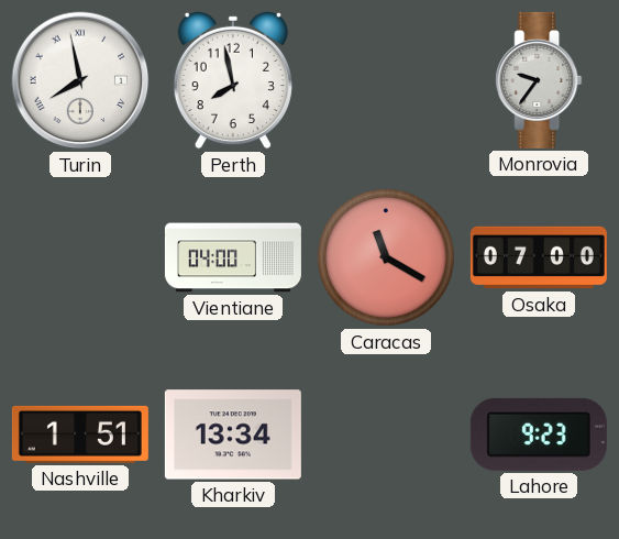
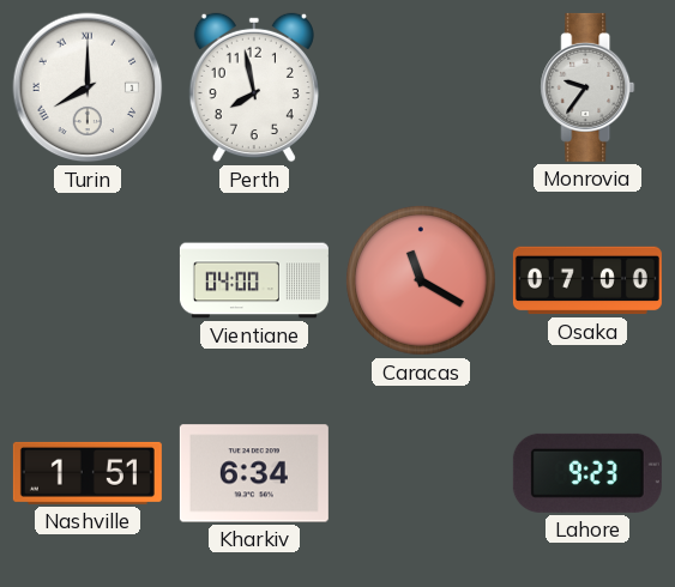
Turin: 7:58 -> 8:00 (88, 87)
Kharkiv: 13:34 -> 6:34 (254, 473)
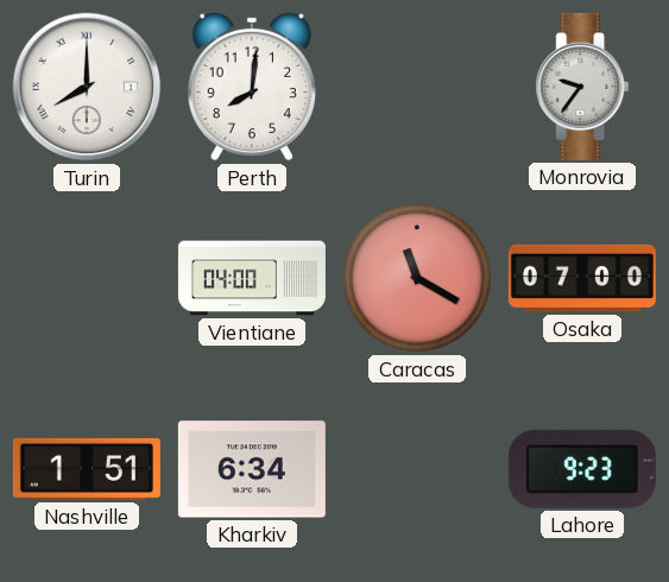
Perth: 7:58 -> 8:01 (252, 87)
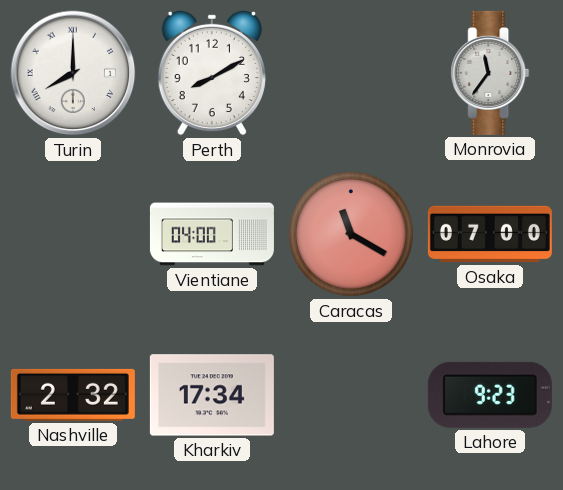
Perth: 8:01 -> 8:10 (212, 73)
Monrovia: 9:36 -> 11:36 (490, 73)
Nashville: 1:51 -> 2:32 (73, 395)
Kharkiv: 6:34 -> 17:34 (212, 395)
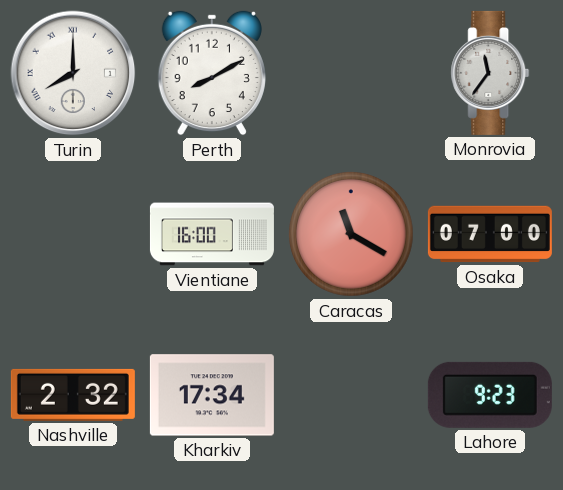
Vientiane: 04:00 -> 16:00 (212, 234)
